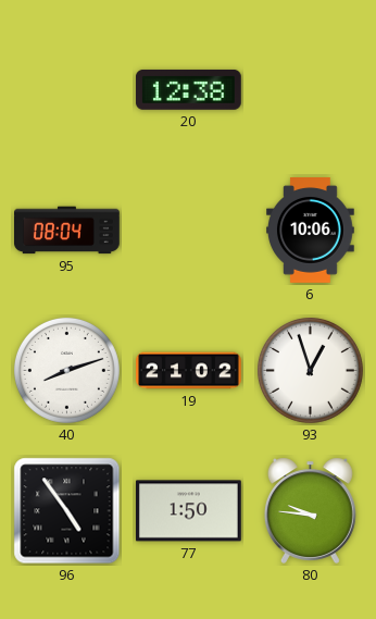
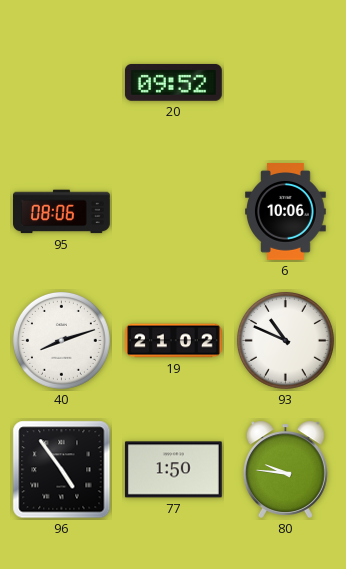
20: 12:38 -> 09:52 (173, 82)
95: 08:04 -> 08:06 (62, 212)
93: 12:57 -> 10:49 (285, 340)
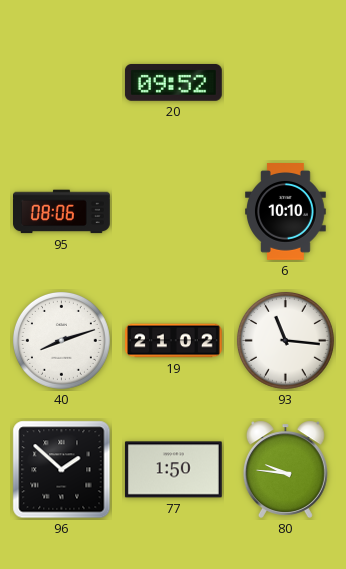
6: 10:06 -> 10:10 (286, 212)
93: 10:49 -> 11:16 (285, 340)
96: 4:54 -> 1:52 (62, 470)
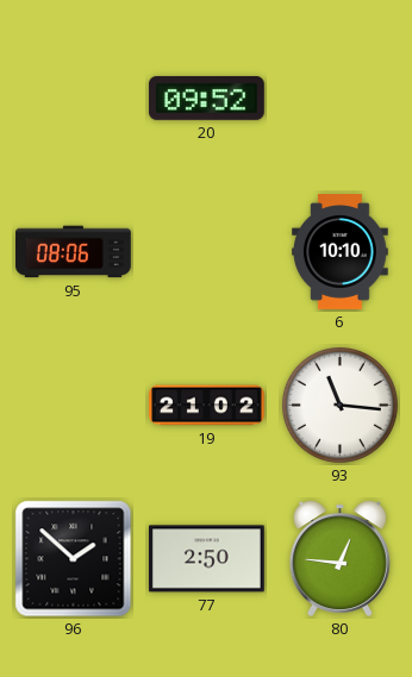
40: 8:12 -> none (61, 340)
77: 1:50 -> 2:50 (206, 559)
80: 9:46 -> 12:46 (339, 558)
